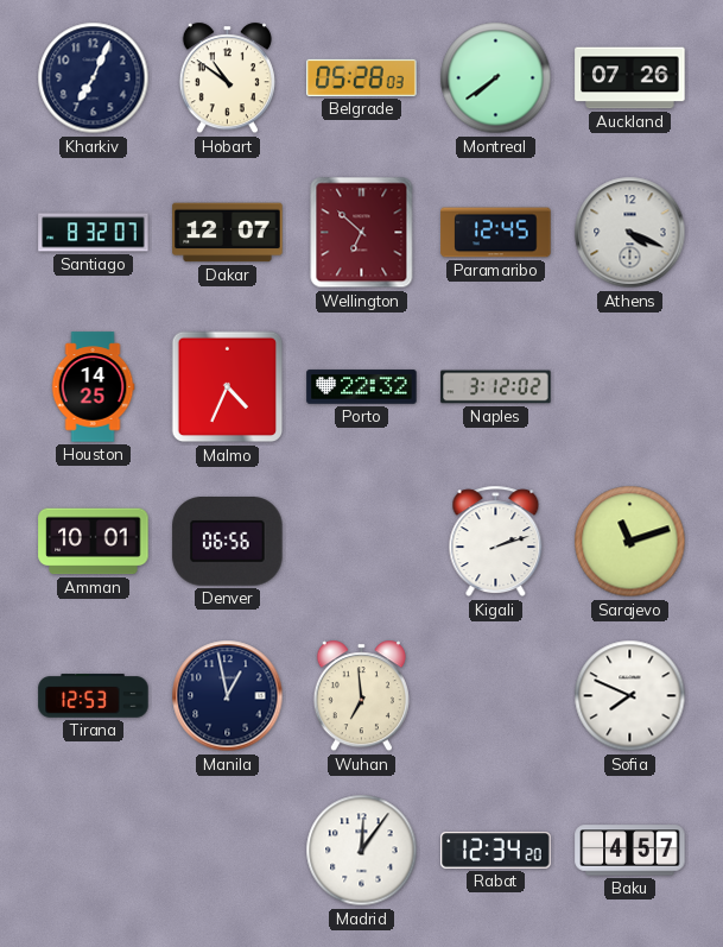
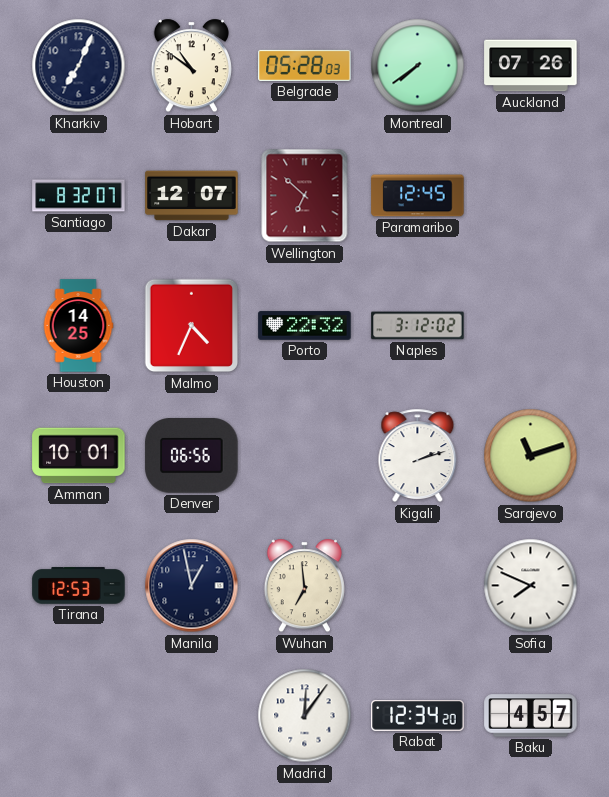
Athens: 4:19 -> none (630, 233)
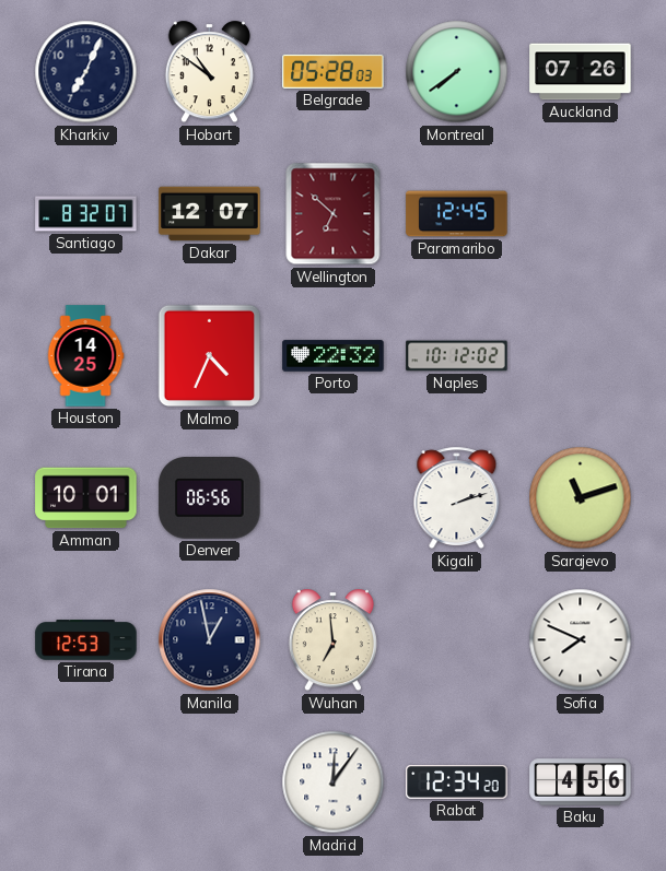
Naples: 3:12 -> 10:12 (457, 356)
Baku: 4:57 -> 4:56 (581, 782)
